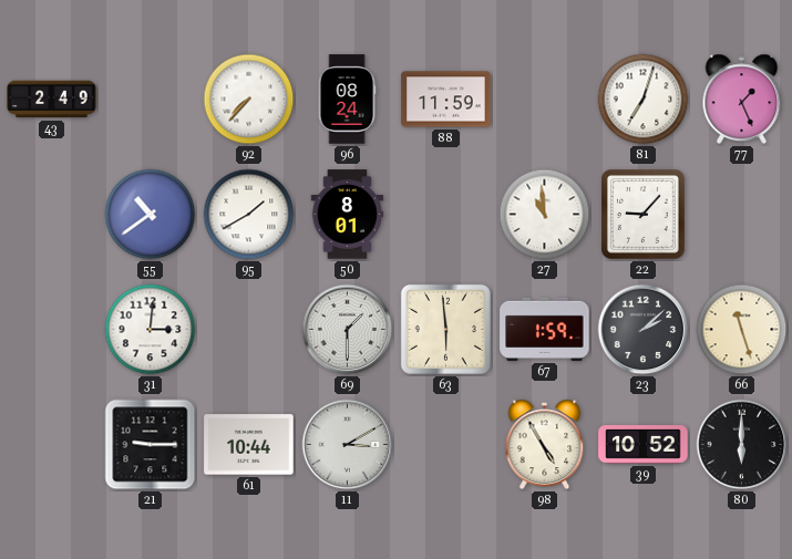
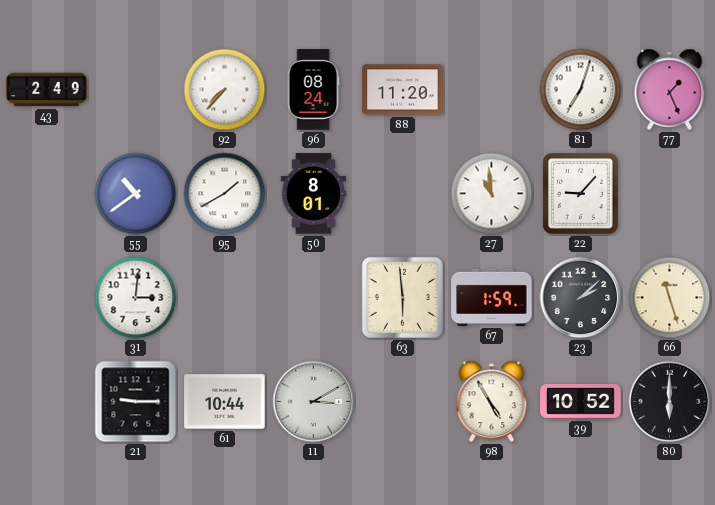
88: 11:59 -> 11:20 (403, 90)
69: 1:30 -> none (348, 330)
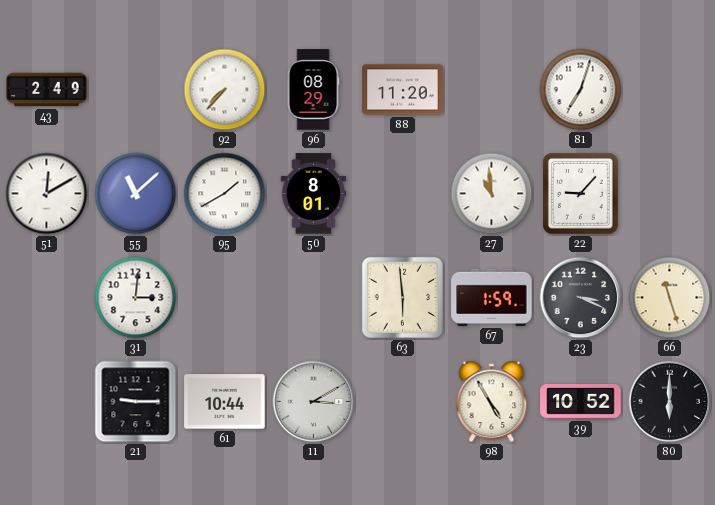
96: 08:24 -> 08:29 (313, 90)
77: 1:26 -> none (670, 90)
51: none -> 12:10 (47, 194)
55: 10:39 -> 11:08 (136, 194)
23: 2:08 -> 3:19 (581, 298)
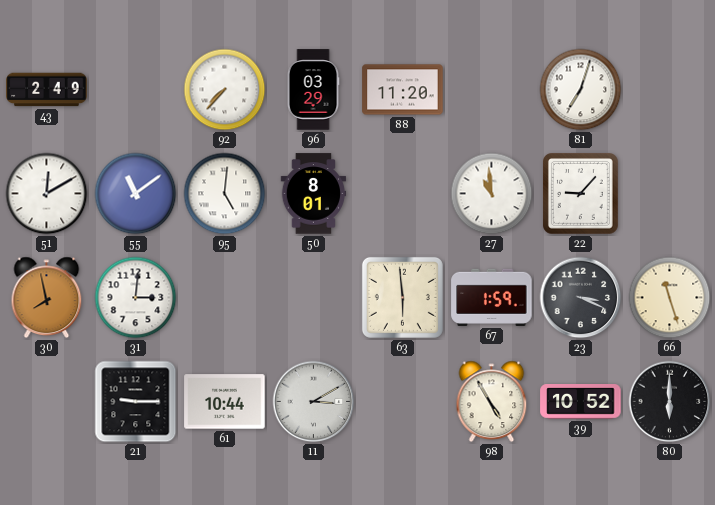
96: 08:29 -> 03:29 (313, 90)
55: 11:08 -> 11:09 (136, 194)
95: 1:40 -> 5:01 (225, 194)
30: none -> 7:58 (47, 298)
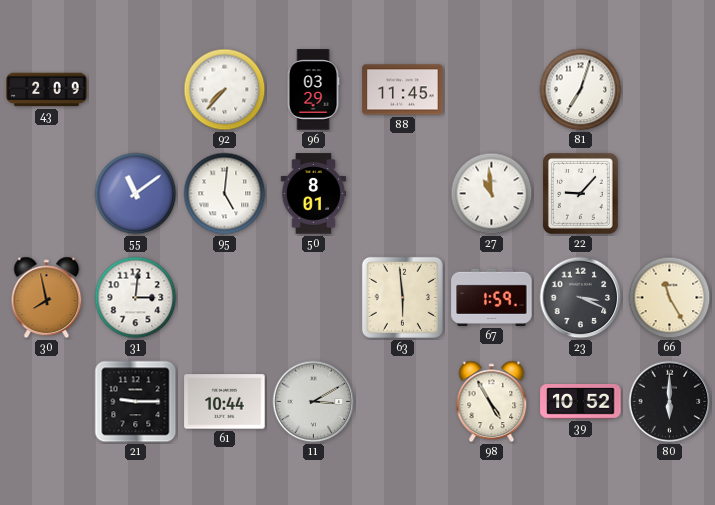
43: 2:49 -> 2:09 (47, 90)
88: 11:20 -> 11:45 (403, 90)
51: 12:10 -> none (47, 194)
66: 11:27 -> 11:25 (670, 298)
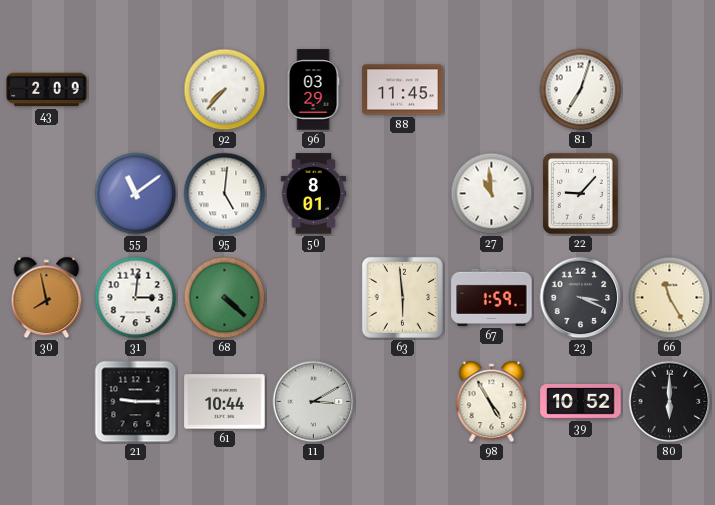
68: none -> 4:22 (225, 298)
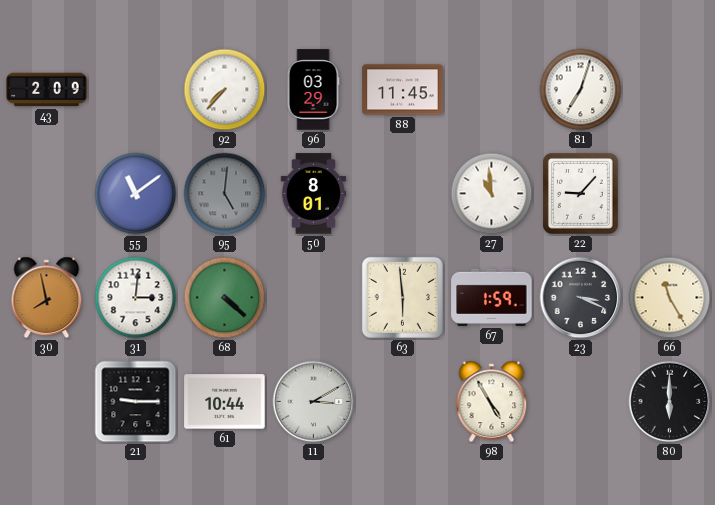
95 dial: white -> grey (225, 194)
39: 10:52 -> none (581, 402)
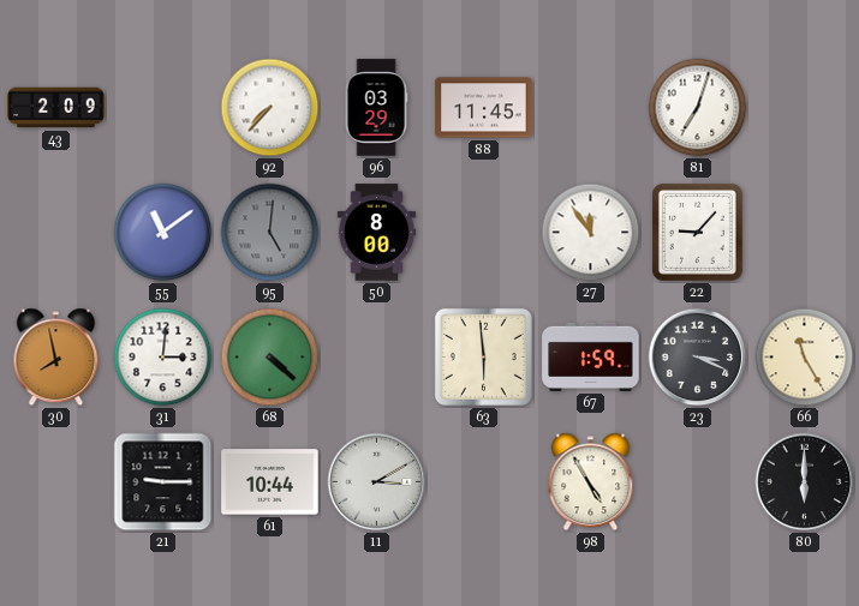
50: 8:01 -> 8:00 (377, 233)
27: 10:59 -> 11:54 (591, 233)
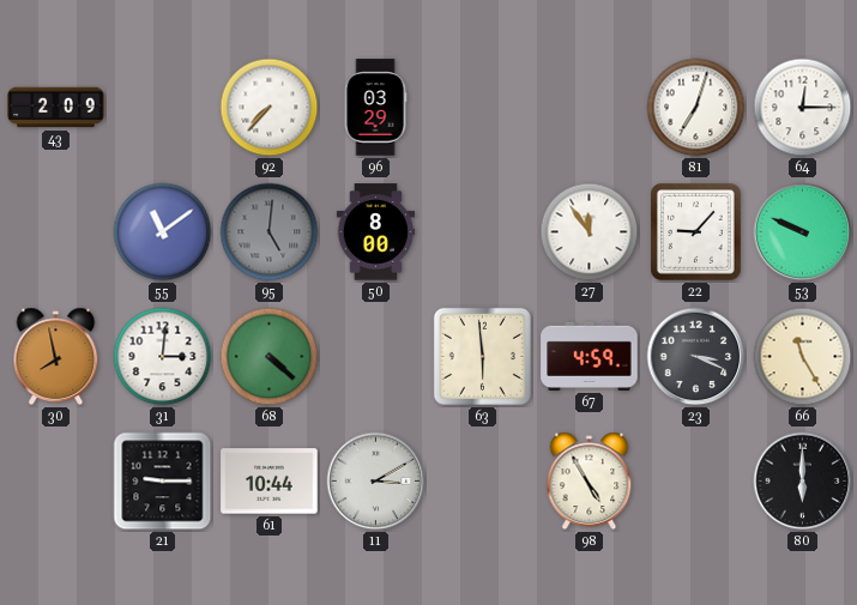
88: 11:45 -> none (484, 108)
64: none -> 12:15 (803, 108)
53: none -> 9:49 (803, 232)
67: 1:59 -> 4:59 (590, 356)
